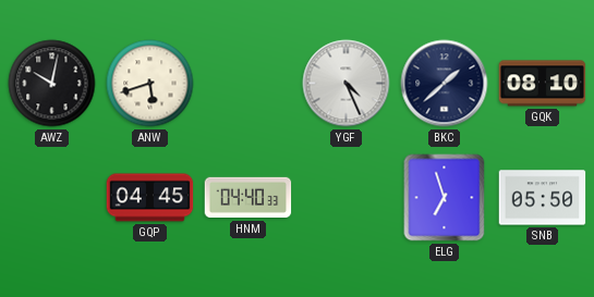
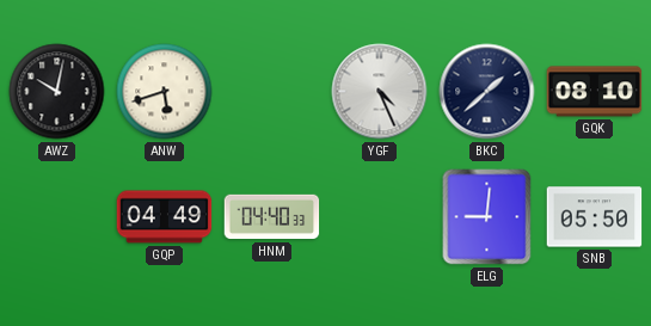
GQP: 04:45 -> 04:49 (165, 217)
ELG: 6:57 -> 9:01 (487, 217)
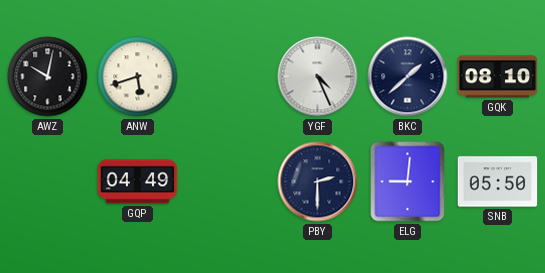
HNM: 04:40 -> none (272, 217)
PBY: none -> 2:30 (318, 182)
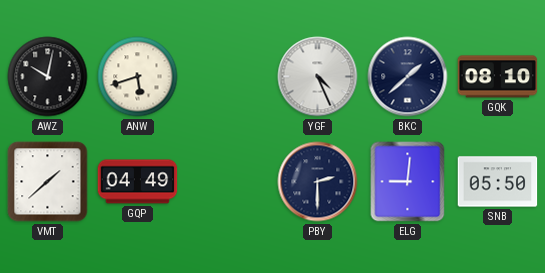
VMT: none -> 1:38 (48, 182)
